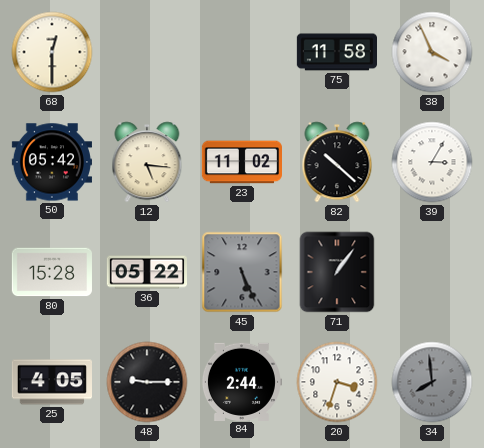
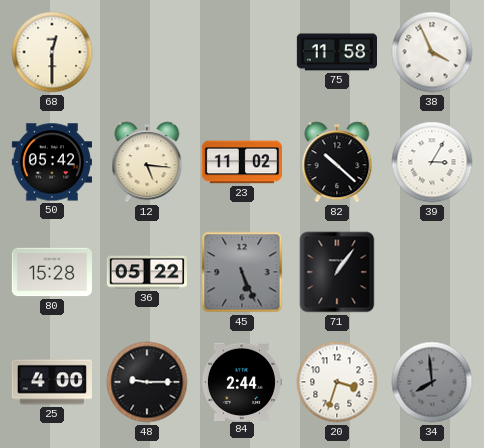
25: 4:05 -> 4:00 (51, 382)
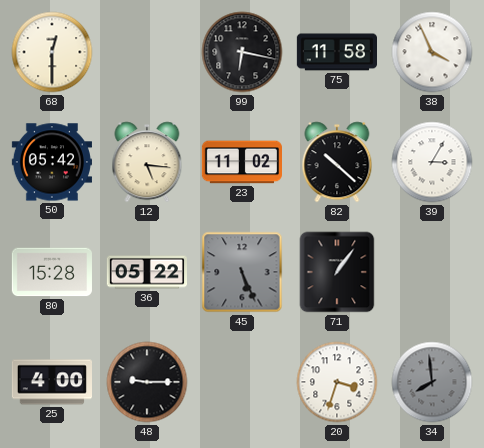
99: none -> 6:17 (242, 52)
84: 2:44 -> none (241, 381)
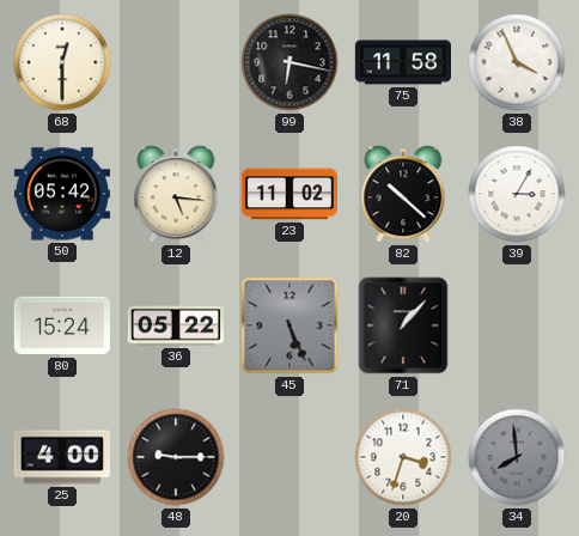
80: 15:28 -> 15:24 (61, 325)
71: 1:06 -> 1:07 (403, 325)
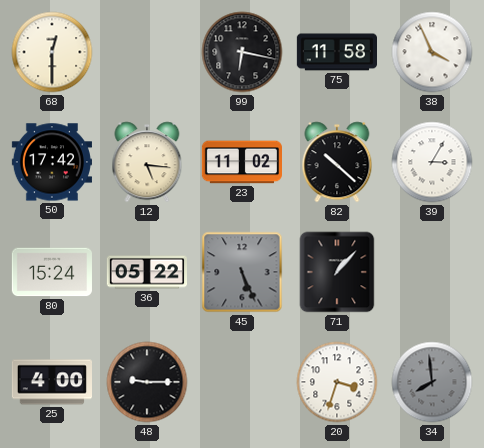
50: 05:42 -> 17:42 (51, 162)
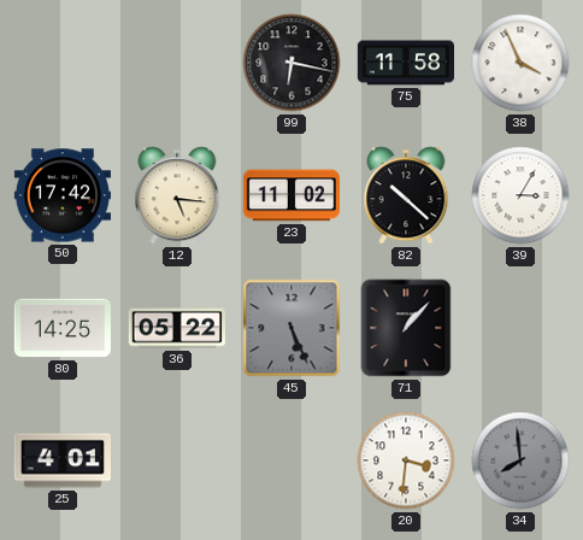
68: 12:30 -> none (52, 52)
80: 15:24 -> 14:25 (61, 328)
25: 4:00 -> 4:01 (61, 460)
48: 9:15 -> none (147, 382)
20: 3:33 -> 3:31 (406, 460)
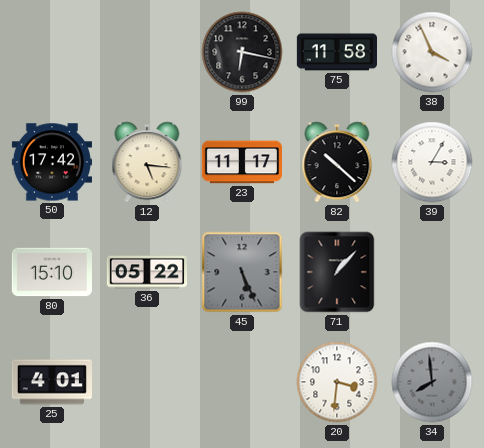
23: 11:02 -> 11:17 (241, 162)
80: 14:25 -> 15:10 (51, 272)
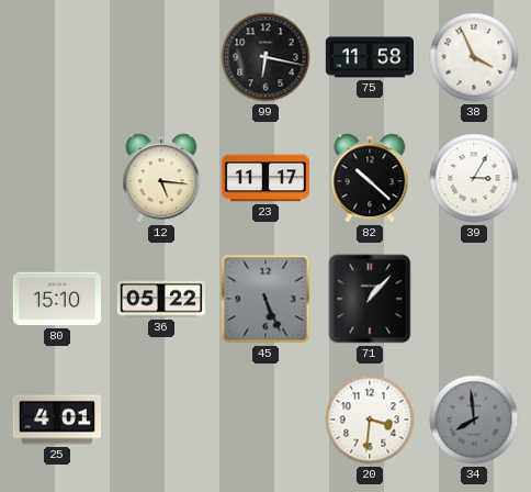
50: 17:42 -> none (51, 162)
